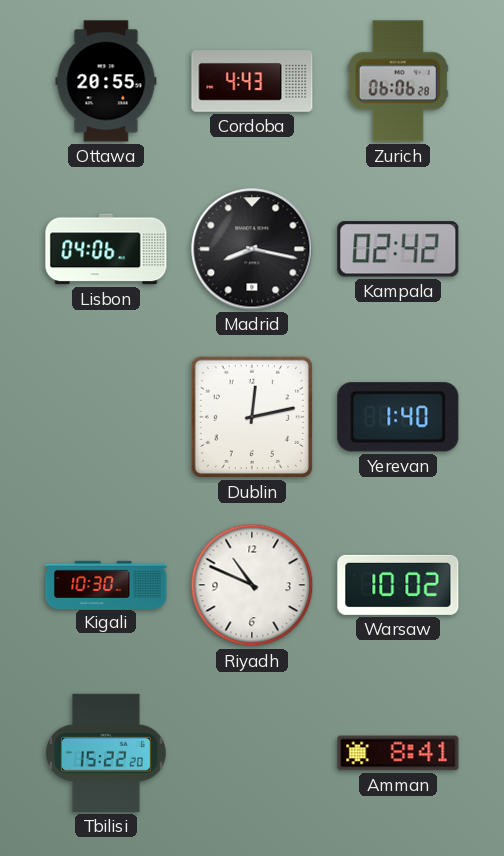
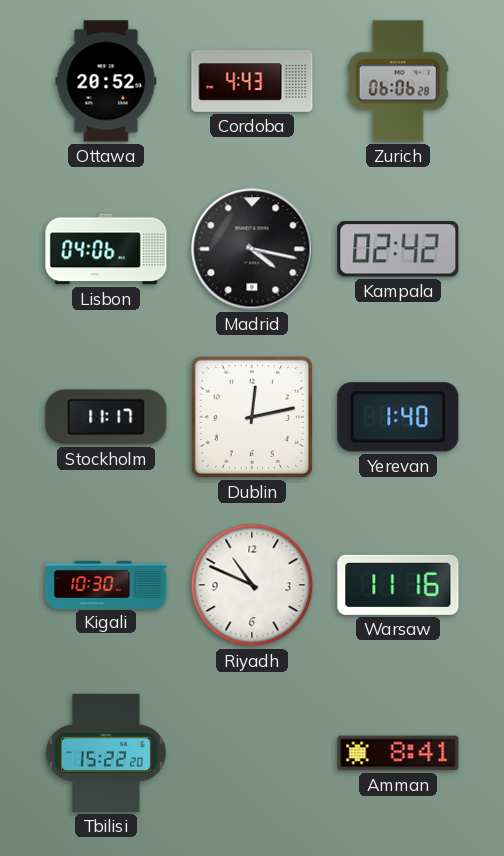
Ottawa: 20:55 -> 20:52 (106, 81)
Madrid: 8:17 -> 4:17 (252, 249)
Stockholm: none -> 11:17 (106, 417)
Warsaw: 10:02 -> 11:16 (398, 585)
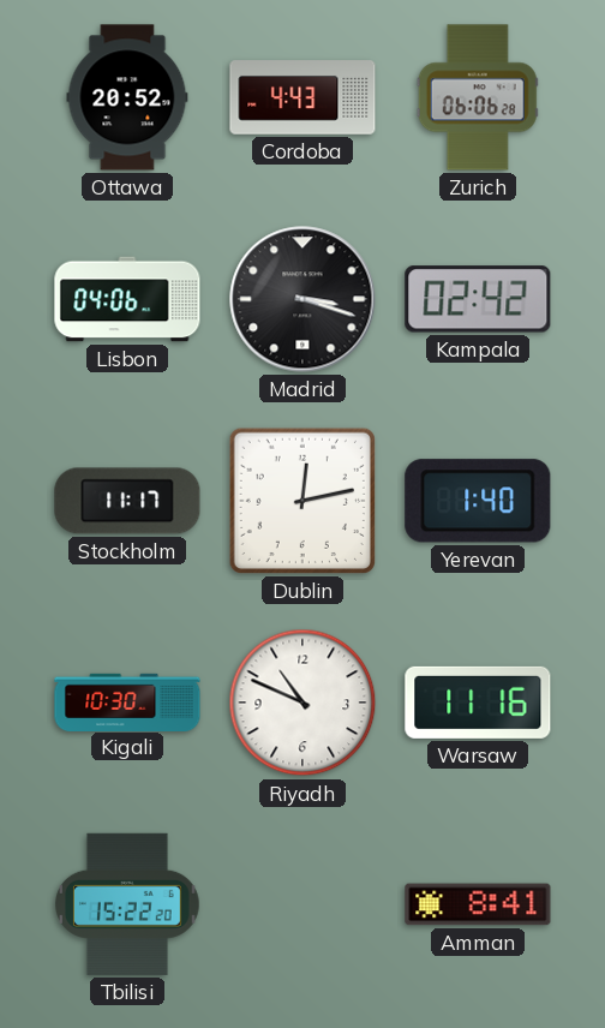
Madrid: 4:17 -> 3:18 (302, 299)
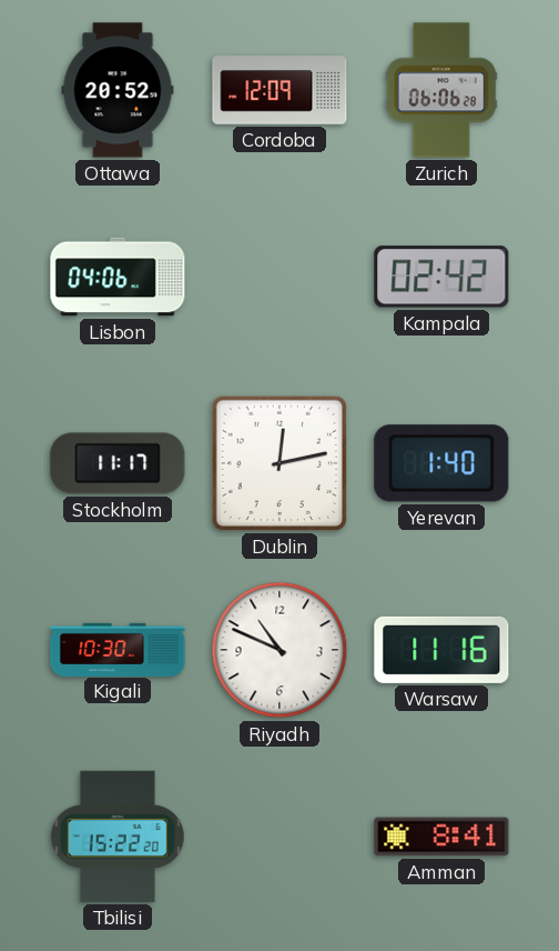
Cordoba: 4:43 -> 12:09 (279, 90)
Madrid: 3:18 -> none (302, 299)
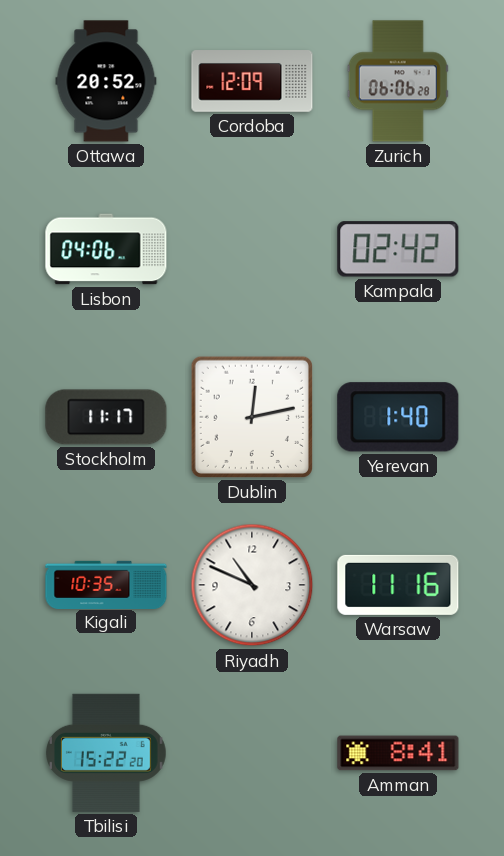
Kigali: 10:30 -> 10:35 (106, 584)
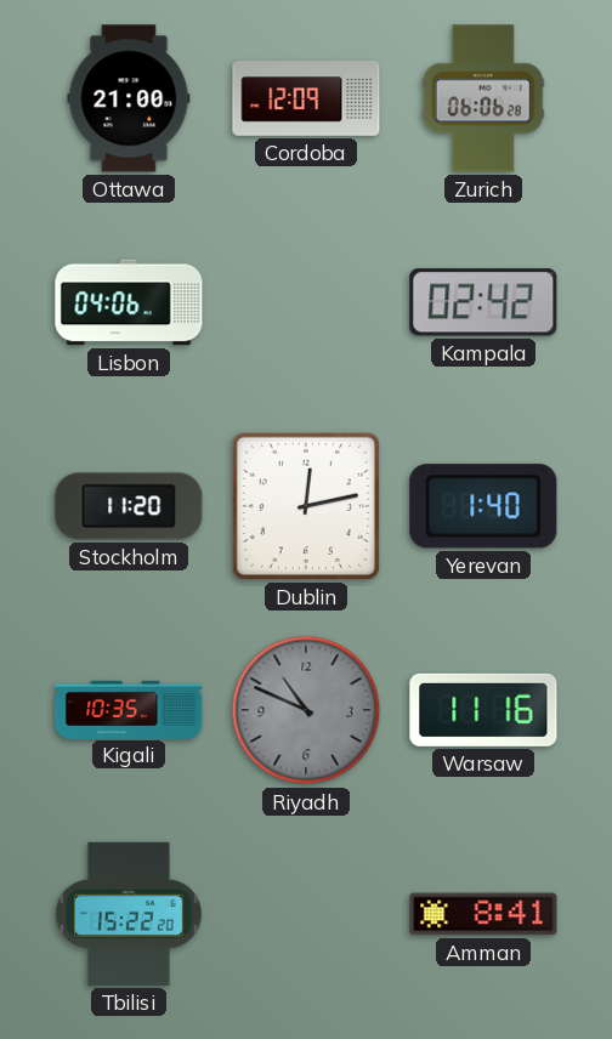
Ottawa: 20:52 -> 21:00 (129, 98)
Stockholm: 11:17 -> 11:20 (129, 506)
Riyadh dial: white -> grey (306, 710)
